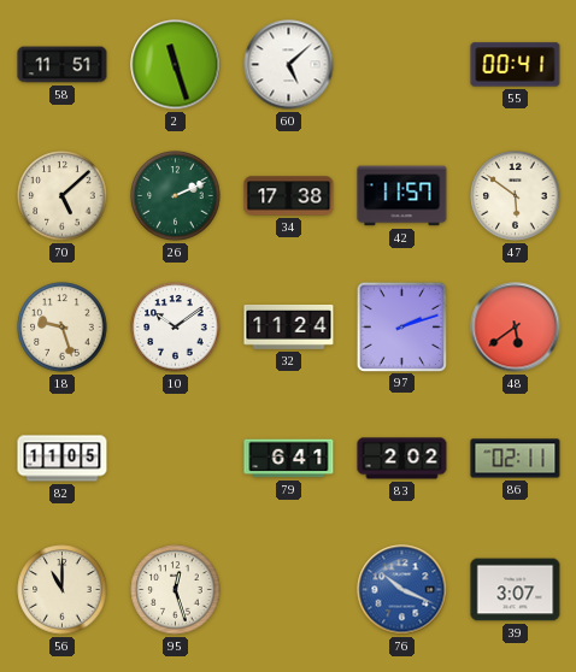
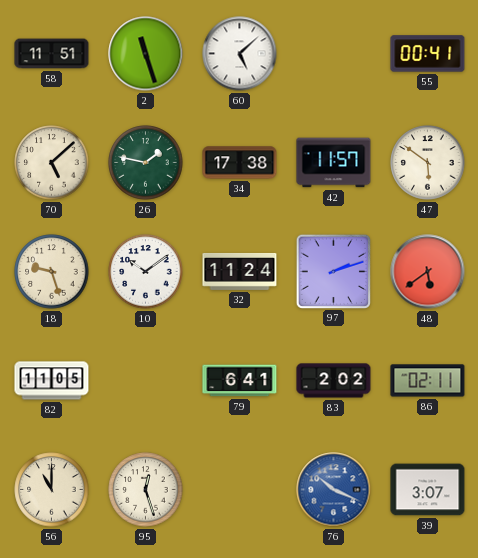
26: 2:11 -> 1:47 (146, 163)
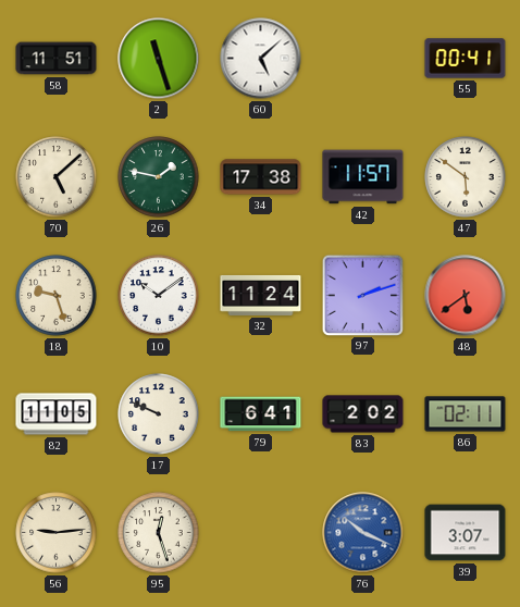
17: none -> 9:49 (159, 414)
56: 11:00 -> 9:14 (57, 533)
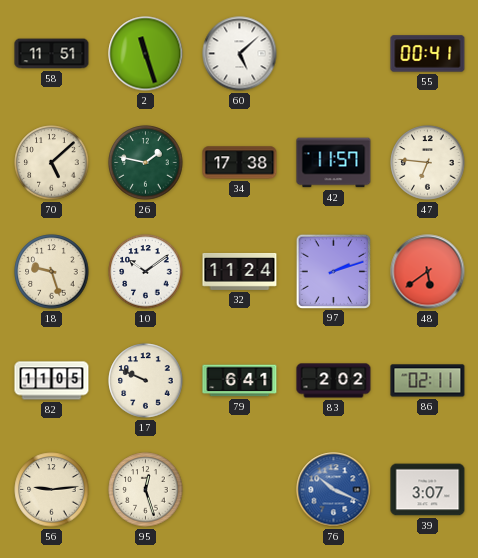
47: 5:51 -> 6:46 (428, 163)
